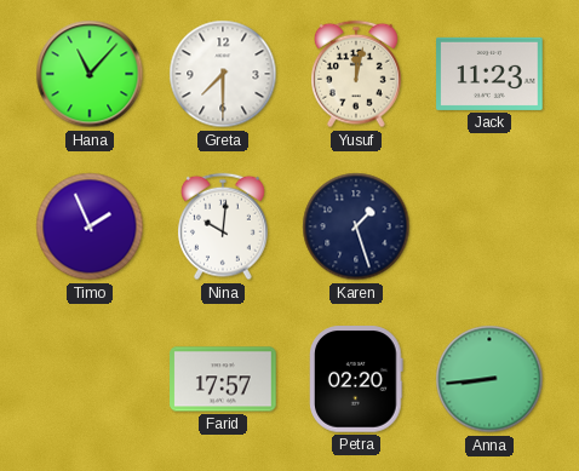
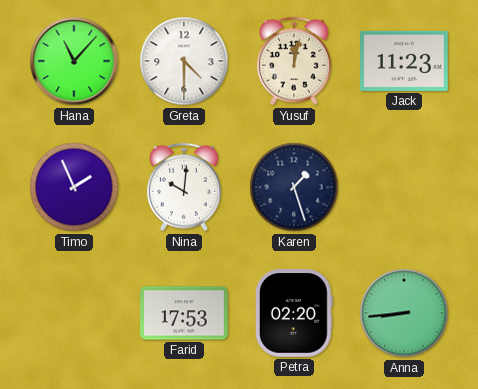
Greta: 7:30 -> 4:30 (184, 61)
Farid: 17:57 -> 17:53 (184, 313)
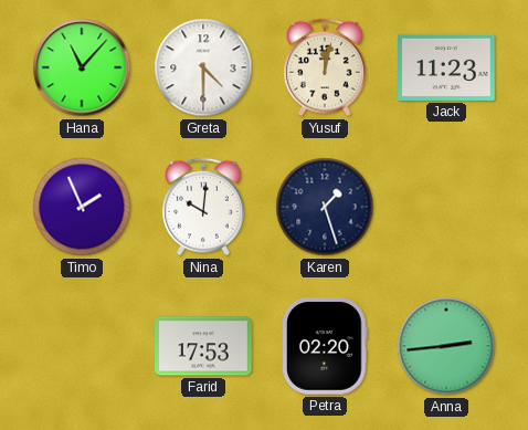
Anna: 8:44 -> 2:44 (446, 346)
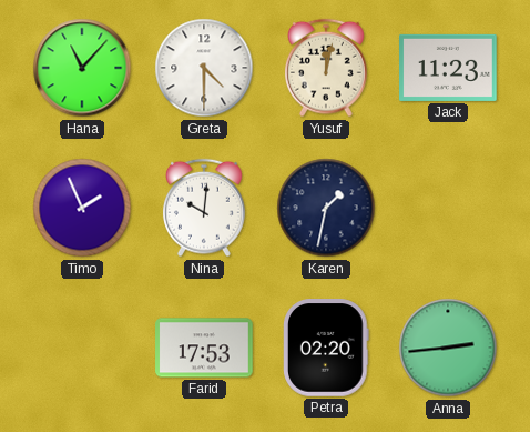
Karen: 1:27 -> 1:32 (326, 208)
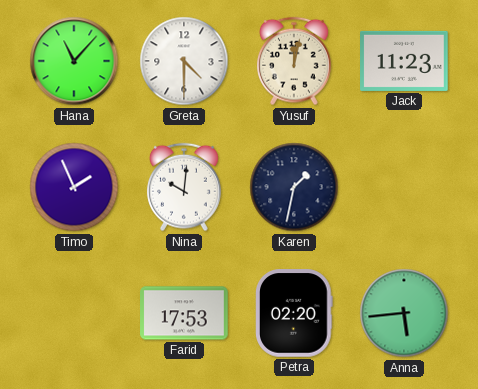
Anna: 2:44 -> 5:44 (404, 313)
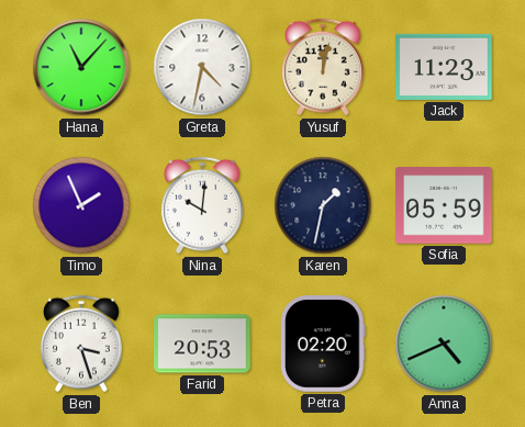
Greta: 4:30 -> 4:32 (202, 67)
Sofia: none -> 05:59 (444, 205)
Ben: none -> 3:27 (82, 344)
Farid: 17:53 -> 20:53 (202, 344)
Anna: 5:44 -> 4:41 (444, 344)
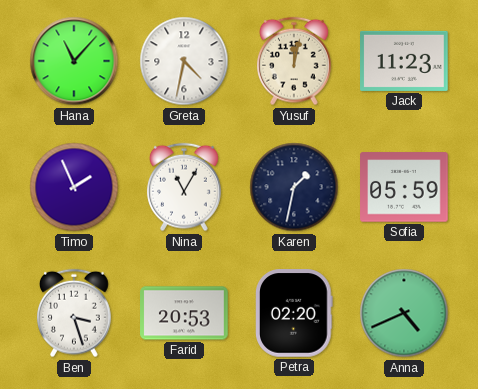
Nina: 10:01 -> 11:05 (185, 187)
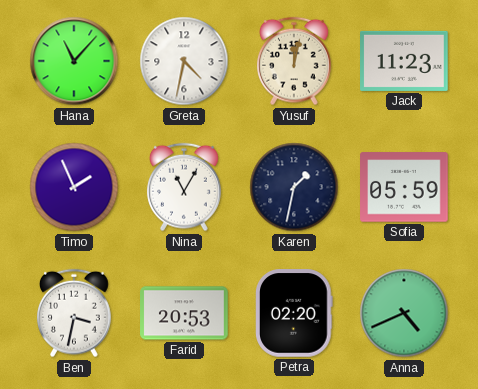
Ben: 3:27 -> 3:32 (75, 313)
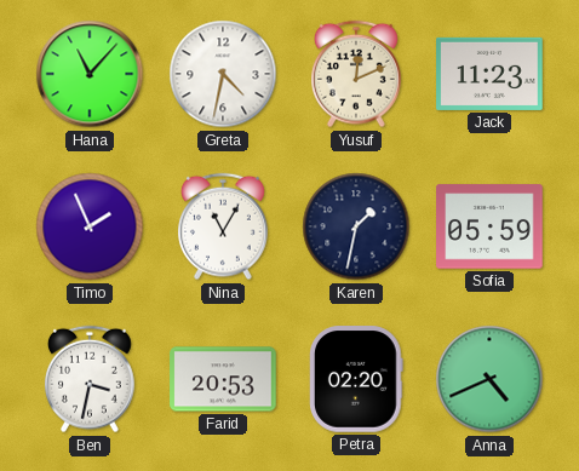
Yusuf: 12:02 -> 12:11 (357, 74)
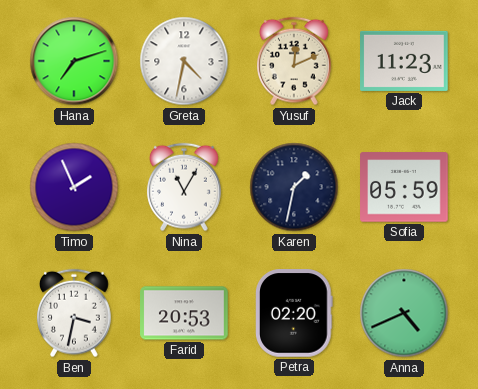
Hana: 11:07 -> 7:12 (74, 61)
